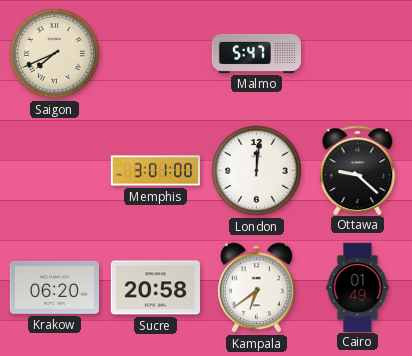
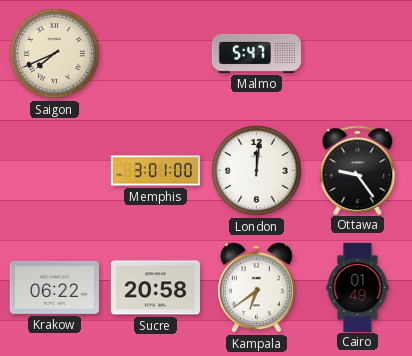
Ottawa: 9:22 -> 9:24 (358, 170)
Krakow: 06:20 -> 06:22 (54, 287)
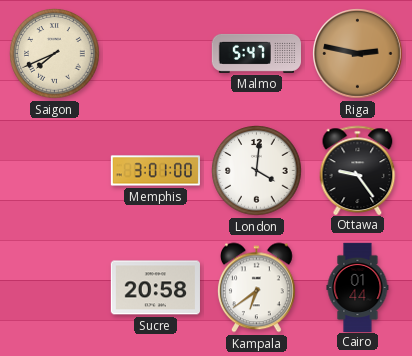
Riga: none -> 2:47 (358, 54)
London: 12:01 -> 4:01 (257, 171)
Krakow: 06:22 -> none (54, 287)
Cairo: 01:49 -> 01:44 (358, 287)
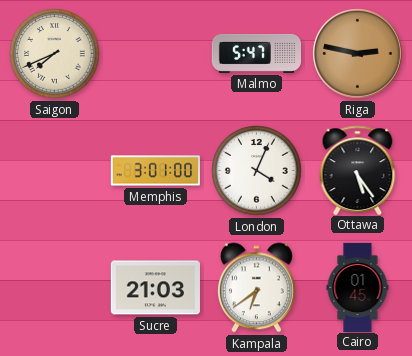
London: 4:01 -> 4:04 (257, 171)
Ottawa: 9:24 -> 5:24 (358, 170)
Sucre: 20:58 -> 21:03 (155, 288)
Cairo: 01:44 -> 01:45 (358, 287)
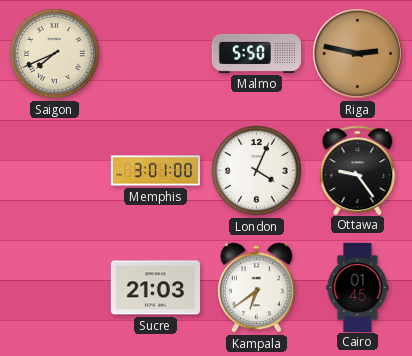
Malmo: 5:47 -> 5:50 (256, 53)
Ottawa: 5:24 -> 9:24 (358, 170)
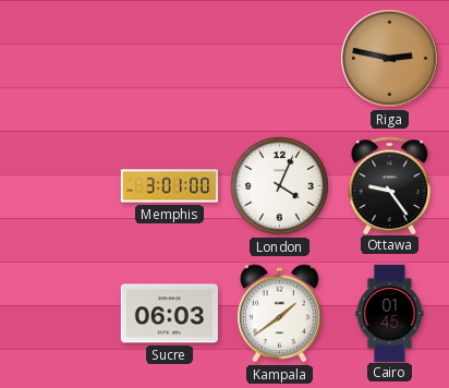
Saigon: 7:41 -> none (55, 54)
Malmo: 5:50 -> none (256, 53)
Sucre: 21:03 -> 06:03 (169, 314)
Kampala: 6:39 -> 1:39 (279, 314)
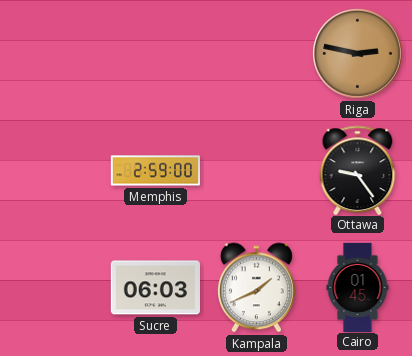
Memphis: 3:01 -> 2:59 (155, 171)
London: 4:04 -> none (280, 186)
Kampala: 1:39 -> 1:41 (256, 288)
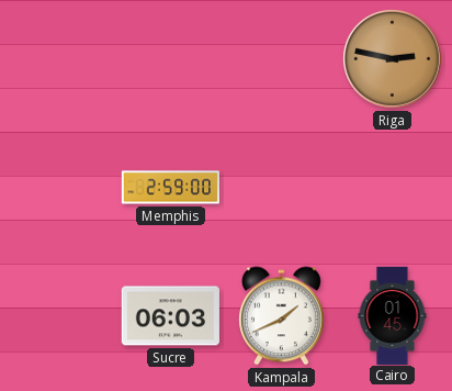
Ottawa: 9:24 -> none (358, 170)
